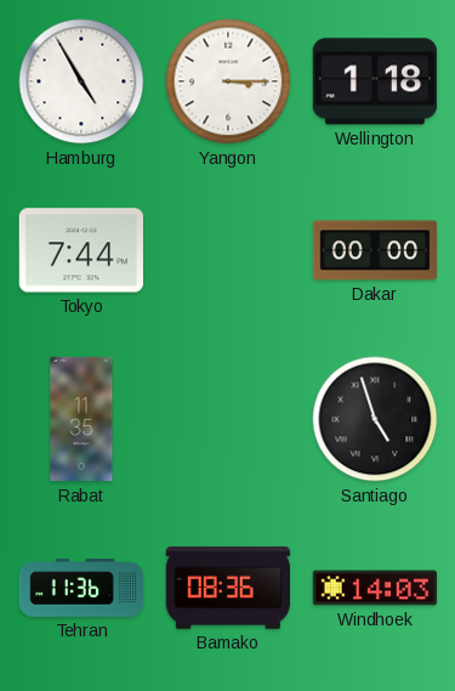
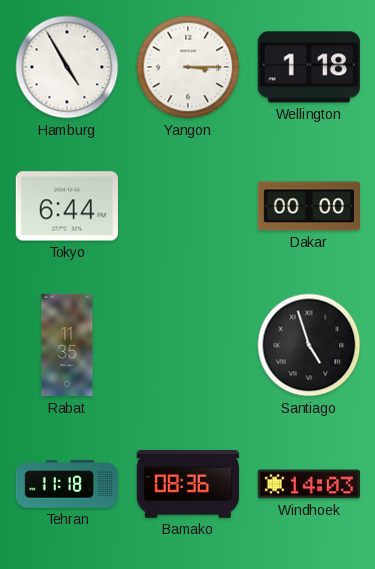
Tokyo: 7:44 -> 6:44 (67, 206)
Tehran: 11:36 -> 11:18 (66, 484)
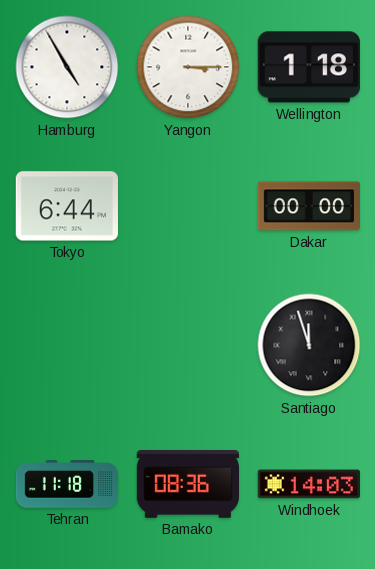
Rabat: 11:35 -> none (67, 345)
Santiago: 4:57 -> 11:57 (309, 345)
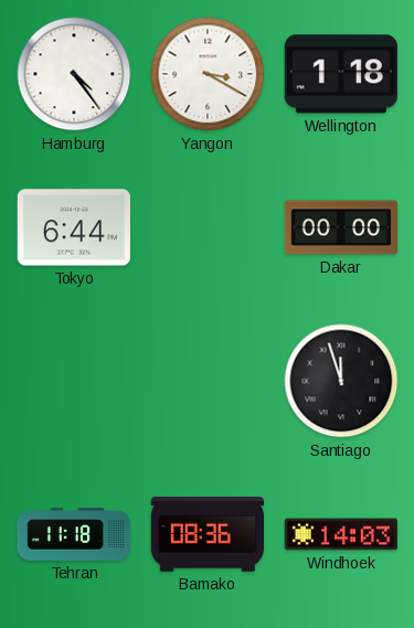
Hamburg: 4:55 -> 4:24 (74, 74)
Yangon: 3:15 -> 3:20 (208, 74)
